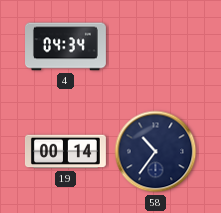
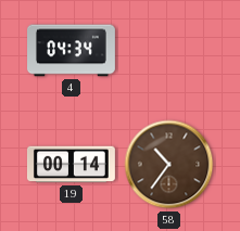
58 dial: navy -> brown (169, 165)
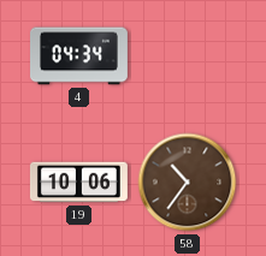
19: 00:14 -> 10:06 (78, 183)
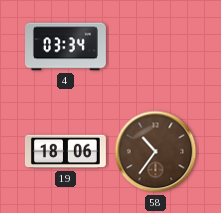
4: 04:34 -> 03:34 (66, 47)
19: 10:06 -> 18:06 (65, 152)
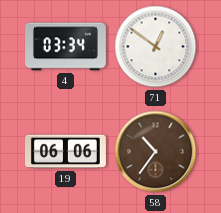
71: none -> 12:51 (156, 47)
19: 18:06 -> 06:06 (65, 152)
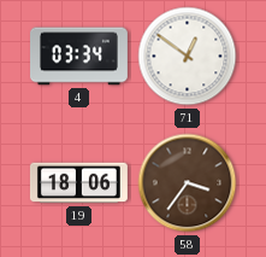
19: 06:06 -> 18:06 (78, 183)
58: 10:36 -> 3:36 (188, 183)
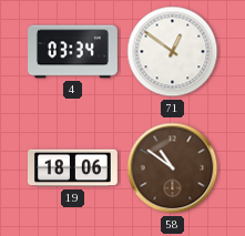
58: 3:36 -> 10:51 (173, 168)
